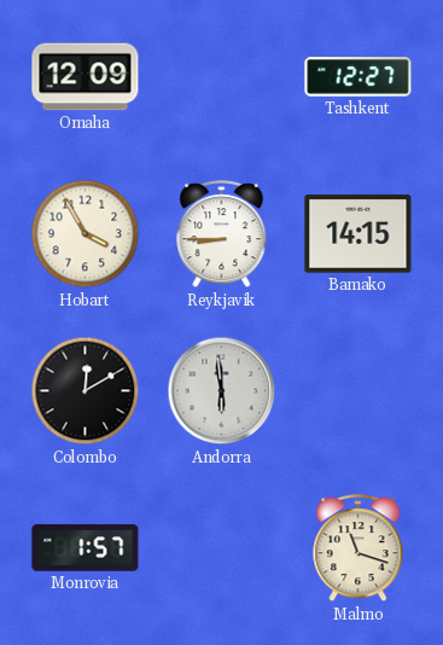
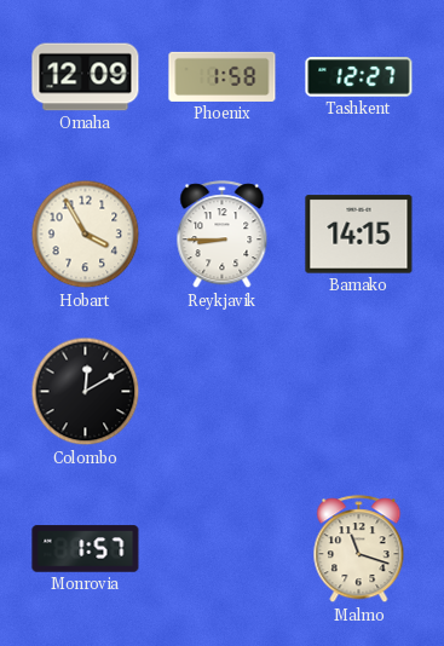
Phoenix: none -> 1:58 (223, 76)
Andorra: 5:59 -> none (222, 391)
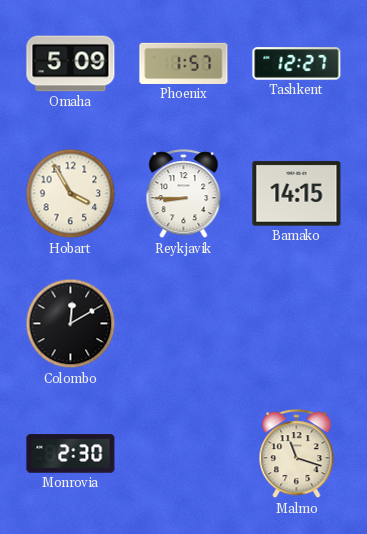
Omaha: 12:09 -> 5:09 (71, 64)
Phoenix: 1:58 -> 1:57 (184, 63)
Monrovia: 1:57 -> 2:30 (71, 454)
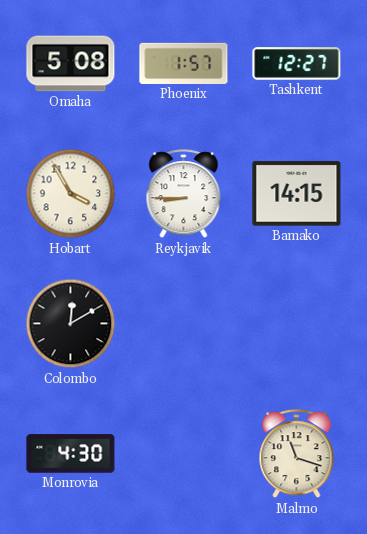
Omaha: 5:09 -> 5:08 (71, 64)
Monrovia: 2:30 -> 4:30 (71, 454)
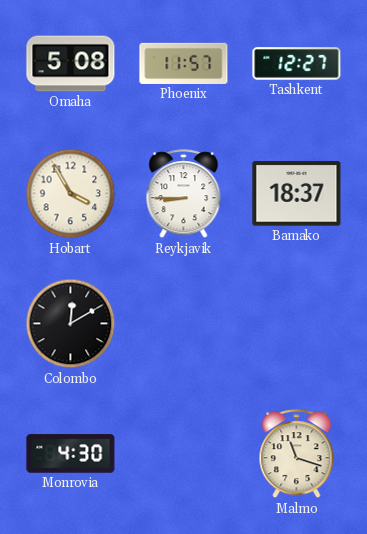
Phoenix: 1:57 -> 11:57 (184, 63)
Bamako: 14:15 -> 18:37 (297, 194)
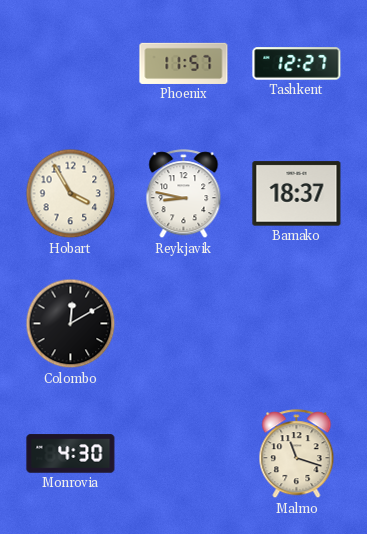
Omaha: 5:08 -> none (71, 64)
Reykjavik: 8:45 -> 8:47 (184, 194)
